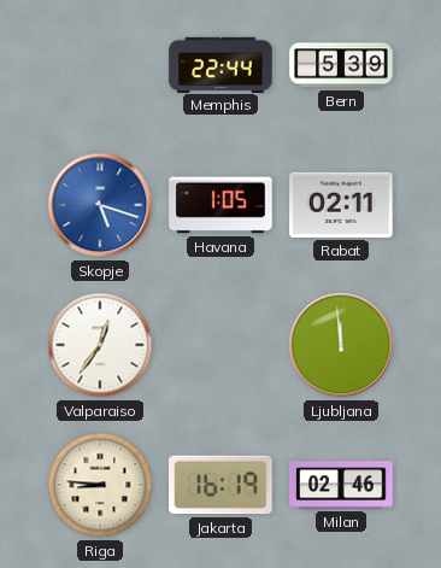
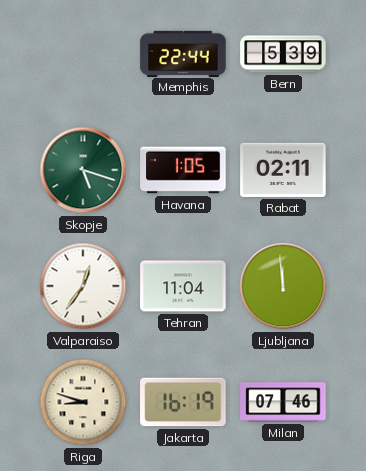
Skopje dial: blue -> green (83, 170)
Tehran: none -> 11:04 (183, 286)
Riga: 8:46 -> 8:48 (83, 402)
Milan: 02:46 -> 07:46 (283, 402)
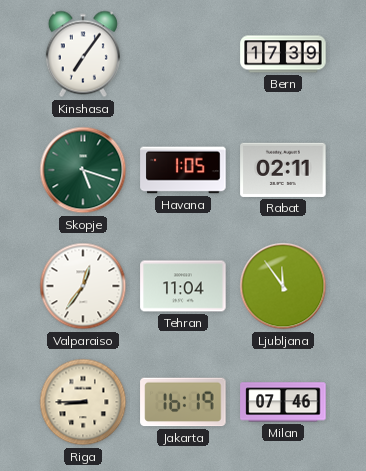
Kinshasa: none -> 7:06 (83, 54)
Memphis: 22:44 -> none (183, 53)
Bern: 5:39 -> 17:39 (283, 54)
Ljubljana: 11:59 -> 11:54 (283, 286)
Riga: 8:48 -> 8:45 (83, 402)
